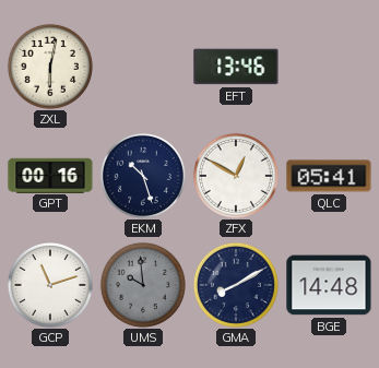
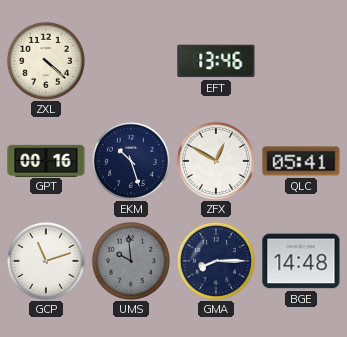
ZXL: 6:02 -> 4:22 (46, 61)
GMA: 8:10 -> 8:15 (216, 261)
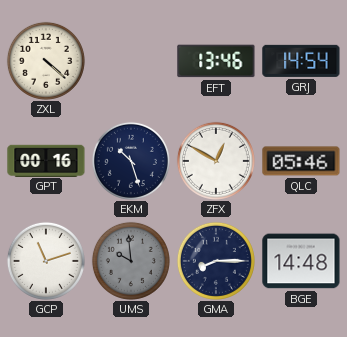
GRJ: none -> 14:54 (301, 61)
QLC: 05:41 -> 05:46 (301, 161)
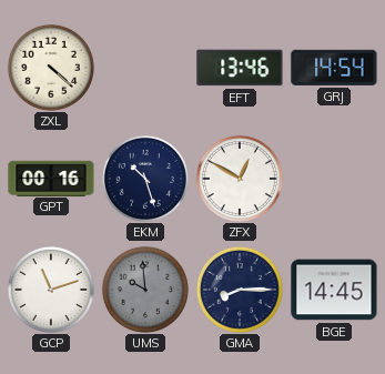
QLC: 05:46 -> none (301, 161)
BGE: 14:48 -> 14:45 (334, 290)
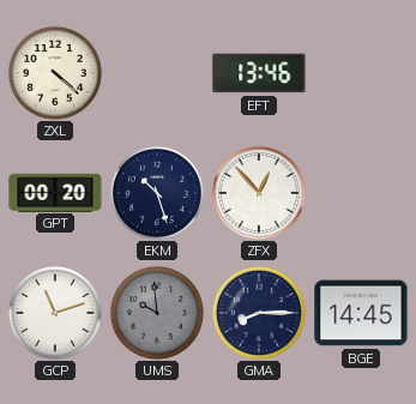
GRJ: 14:54 -> none (334, 68)
GPT: 00:16 -> 00:20 (55, 192)
ZFX: 12:50 -> 12:53 (259, 193)
